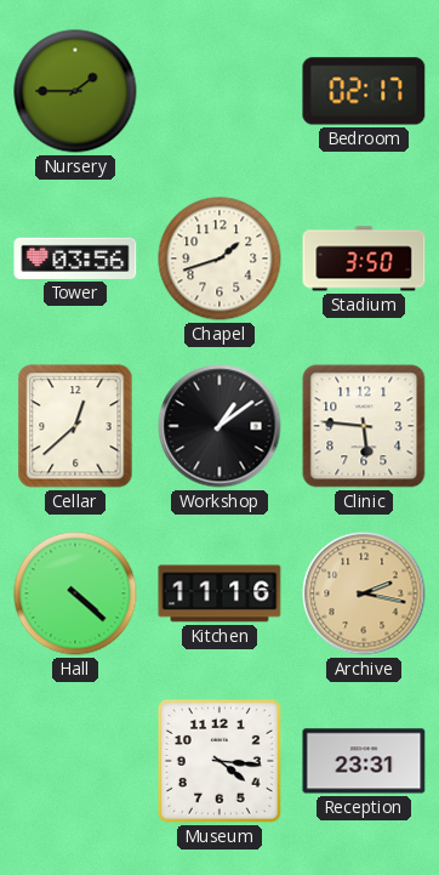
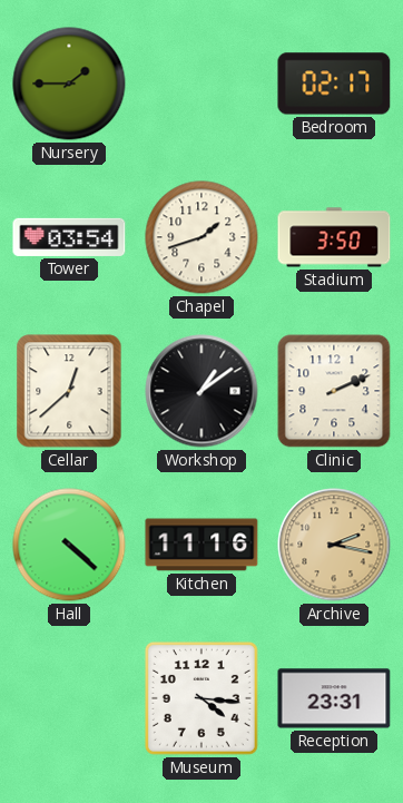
Tower: 03:56 -> 03:54 (69, 237)
Clinic: 5:46 -> 2:11 (334, 391)
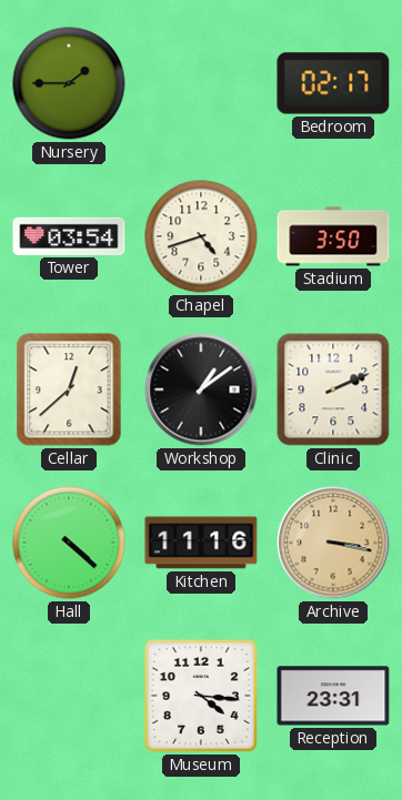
Chapel: 1:42 -> 4:42 (201, 236)
Archive: 2:17 -> 3:17 (333, 543)
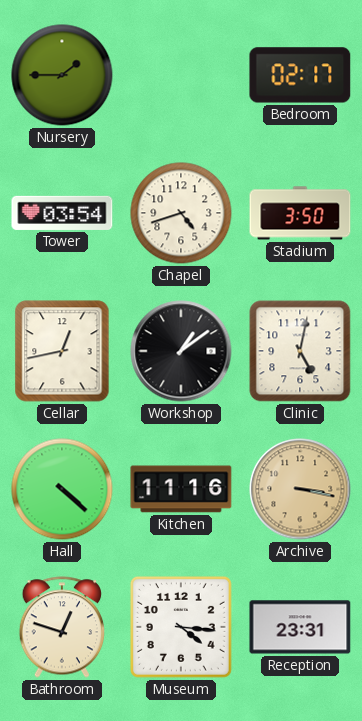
Cellar: 12:38 -> 12:43 (62, 351)
Clinic: 2:11 -> 5:02 (300, 351)
Bathroom: none -> 12:48 (61, 627)
